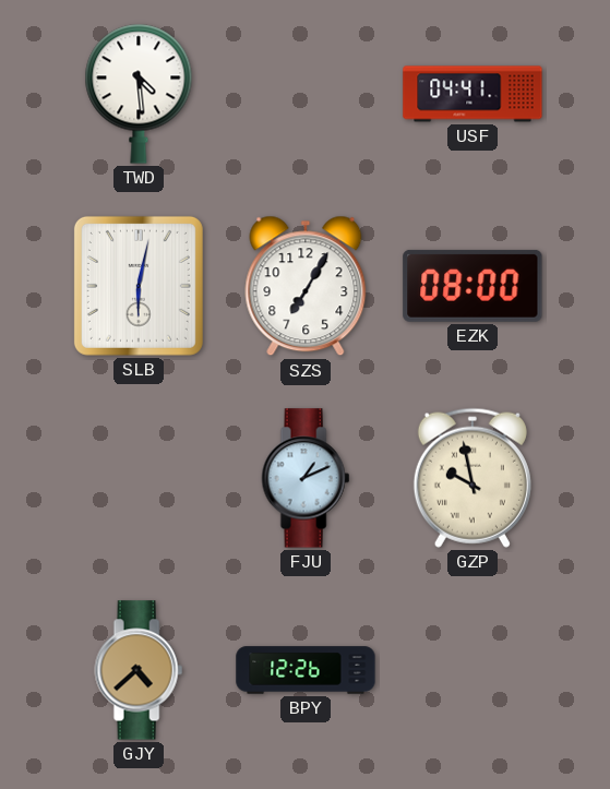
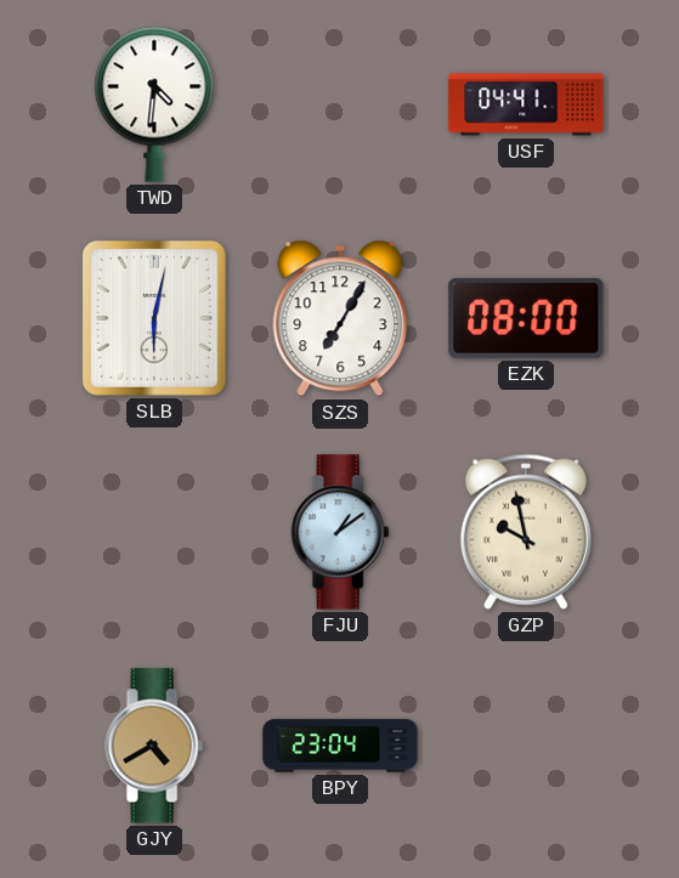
TWD: 4:29 -> 4:31 (154, 104)
FJU: 1:11 -> 1:09 (340, 532)
GJY: 4:38 -> 4:40 (154, 746)
BPY: 12:26 -> 23:04 (340, 746)
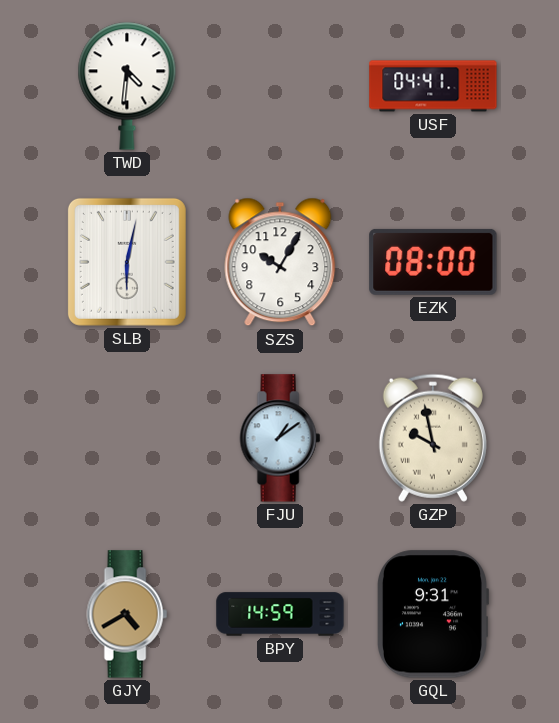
SZS: 7:05 -> 10:05 (280, 262)
BPY: 23:04 -> 14:59 (280, 614)
GQL: none -> 9:31 (432, 614)
